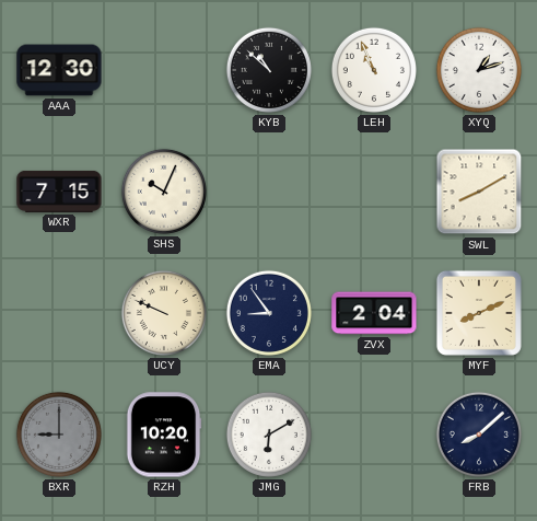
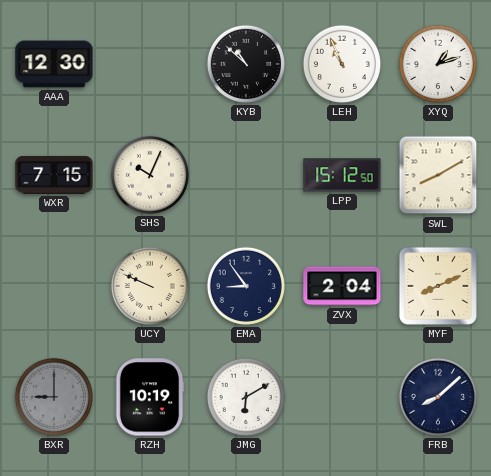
LPP: none -> 15:12 (342, 175)
RZH: 10:20 -> 10:19 (150, 397)
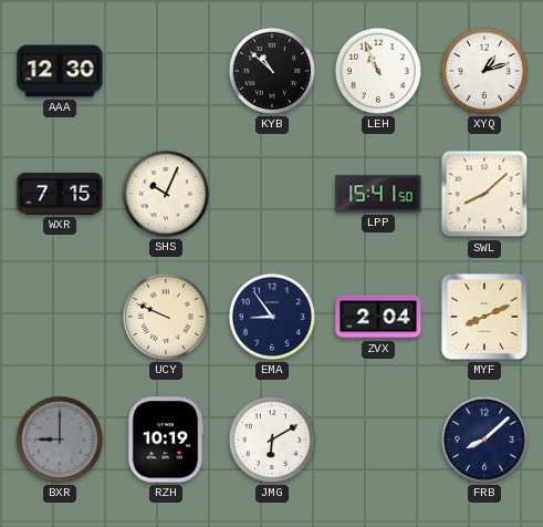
LPP: 15:12 -> 15:41 (378, 194)
SWL: 8:10 -> 8:08 (484, 194)
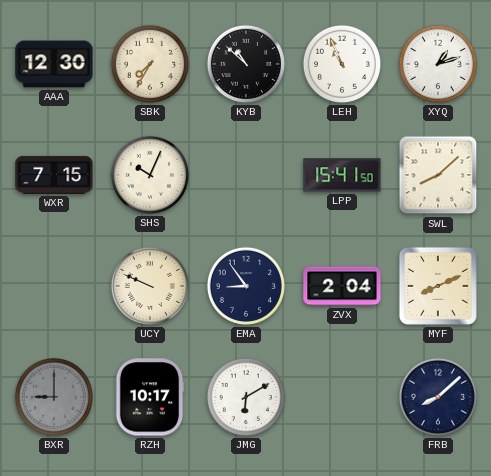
SBK: none -> 7:35 (150, 64)
RZH: 10:19 -> 10:17 (150, 397)
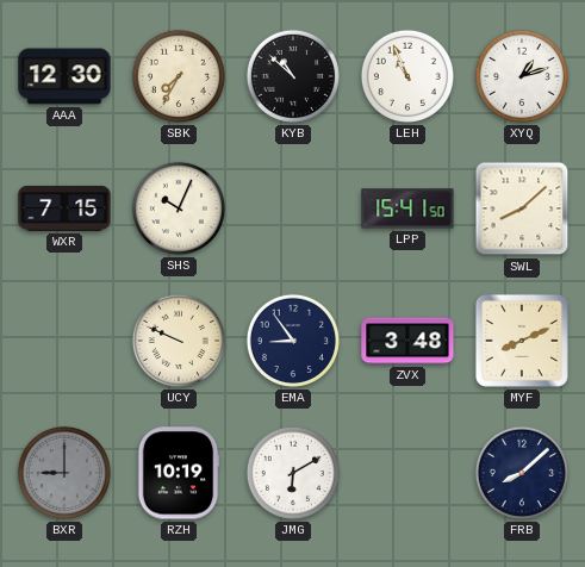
ZVX: 2:04 -> 3:48 (407, 341)
RZH: 10:17 -> 10:19 (179, 473)
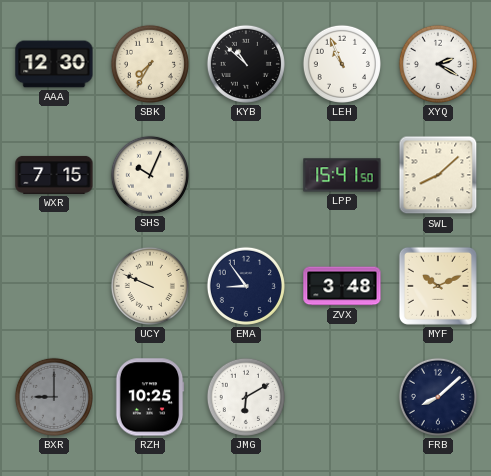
XYQ: 1:12 -> 2:20 (438, 64)
MYF: 8:11 -> 10:11 (438, 286)
RZH: 10:19 -> 10:25 (150, 397)
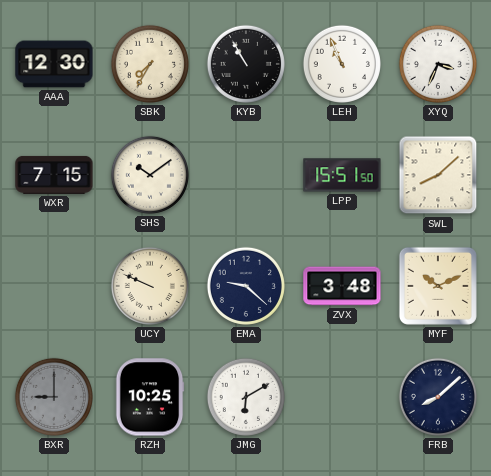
KYB: 10:52 -> 10:55 (246, 64)
XYQ: 2:20 -> 3:34 (438, 64)
SHS: 10:04 -> 10:09 (150, 175)
LPP: 15:41 -> 15:51 (342, 175)
EMA: 8:54 -> 9:22 (246, 286)
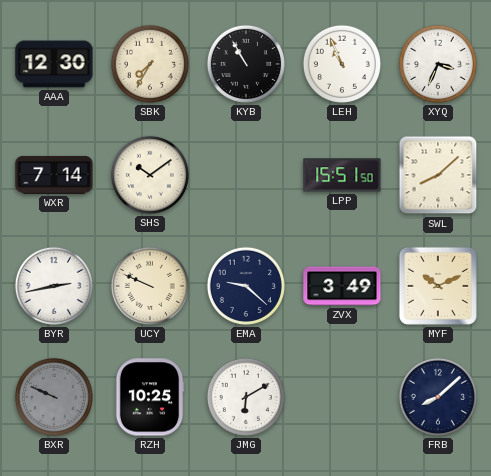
WXR: 7:15 -> 7:14 (54, 175)
BYR: none -> 2:43 (54, 286)
ZVX: 3:48 -> 3:49 (342, 286)
BXR: 9:00 -> 9:49 (54, 397)
